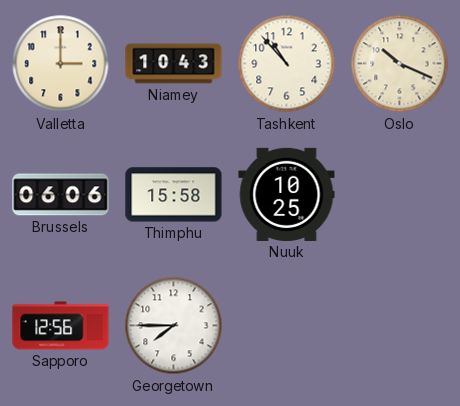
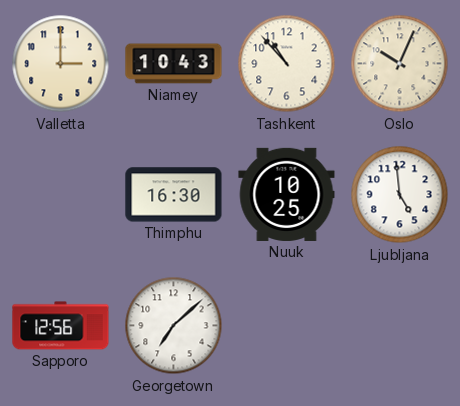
Oslo: 10:19 -> 10:04 (400, 64)
Brussels: 06:06 -> none (61, 195)
Thimphu: 15:58 -> 16:30 (174, 195)
Ljubljana: none -> 4:59 (400, 195)
Georgetown: 7:45 -> 7:08 (174, 326)
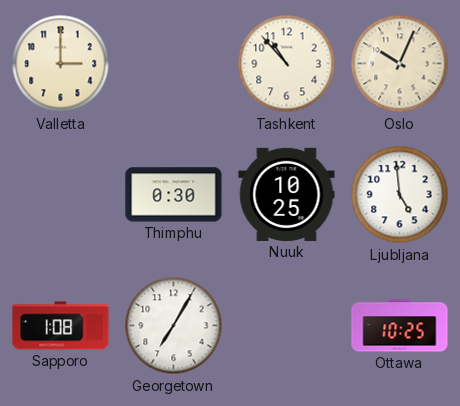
Niamey: 10:43 -> none (174, 64)
Thimphu: 16:30 -> 0:30 (174, 195)
Sapporo: 12:56 -> 1:08 (61, 326)
Georgetown: 7:08 -> 7:05 (174, 326)
Ottawa: none -> 10:25 (400, 326)
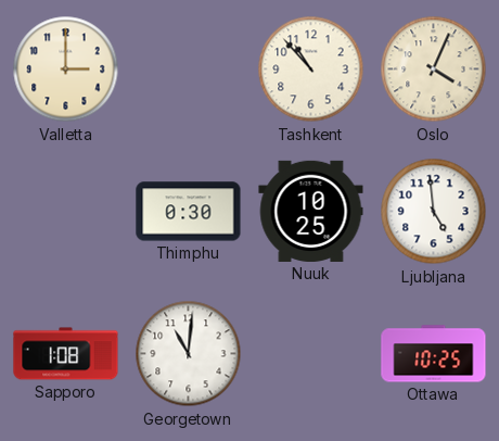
Oslo: 10:04 -> 4:04 (434, 70)
Georgetown: 7:05 -> 11:01 (189, 354)
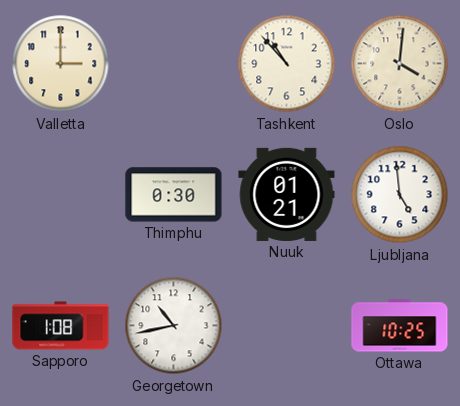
Oslo: 4:04 -> 4:01 (400, 64)
Nuuk: 10:25 -> 01:21 (287, 194)
Georgetown: 11:01 -> 10:43 (174, 326)
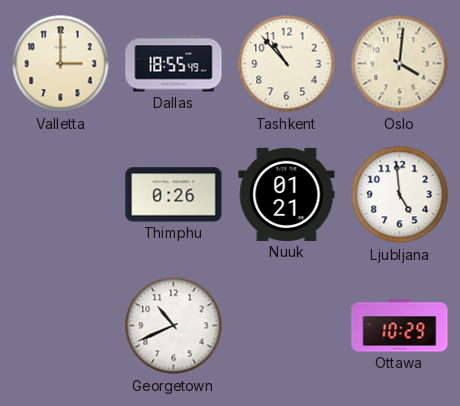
Dallas: none -> 18:55 (174, 64)
Thimphu: 0:30 -> 0:26 (174, 195)
Sapporo: 1:08 -> none (61, 326)
Georgetown: 10:43 -> 10:41 (174, 326)
Ottawa: 10:25 -> 10:29 (400, 326)
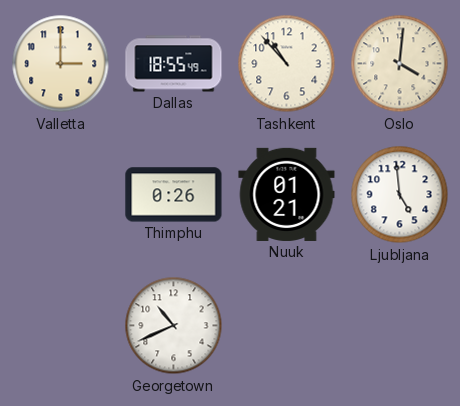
Ottawa: 10:29 -> none (400, 326)
